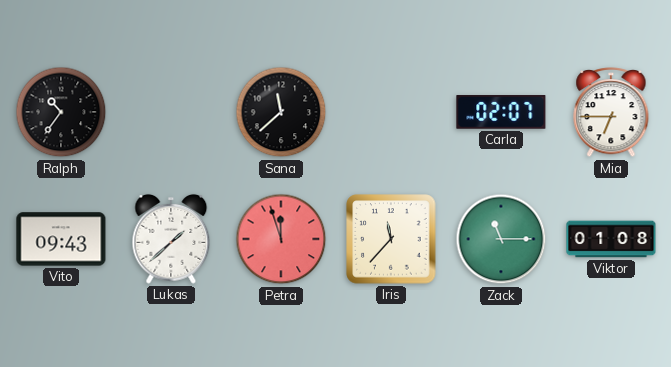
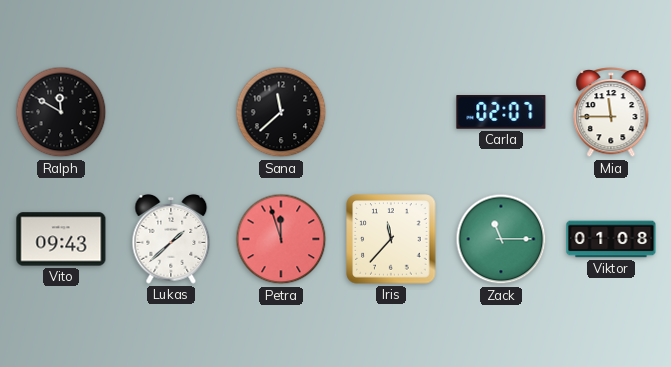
Ralph: 10:36 -> 11:50 (61, 112)
Mia: 6:45 -> 11:45 (611, 113)
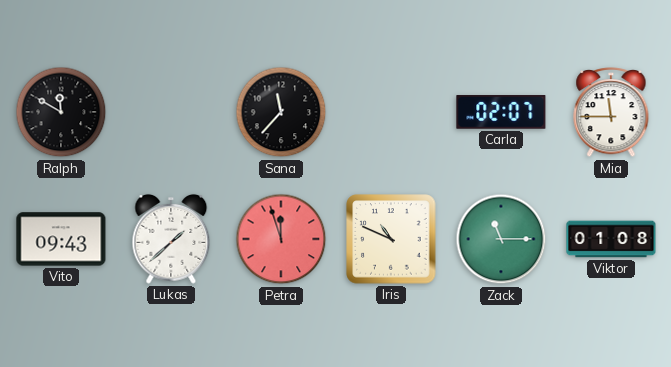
Sana: 11:38 -> 11:37 (281, 112)
Iris: 11:37 -> 10:49 (391, 239)
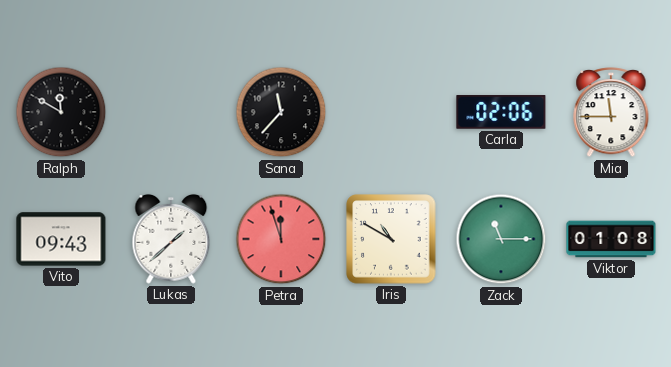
Carla: 02:07 -> 02:06 (501, 112)
Iris: 10:49 -> 10:50 (391, 239)
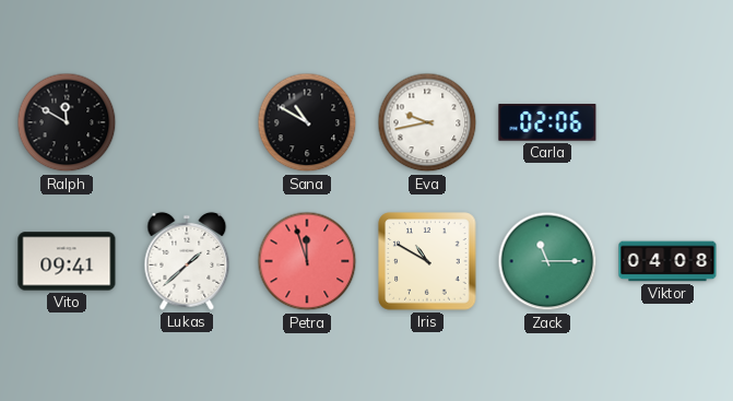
Sana: 11:37 -> 10:50 (307, 122)
Eva: none -> 9:43 (427, 122)
Mia: 11:45 -> none (611, 113)
Vito: 09:43 -> 09:41 (67, 261)
Viktor: 01:08 -> 04:08 (667, 261)
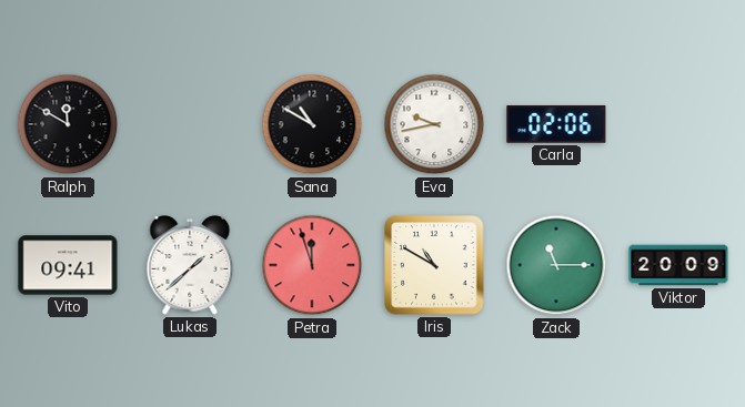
Viktor: 04:08 -> 20:09 (678, 265)
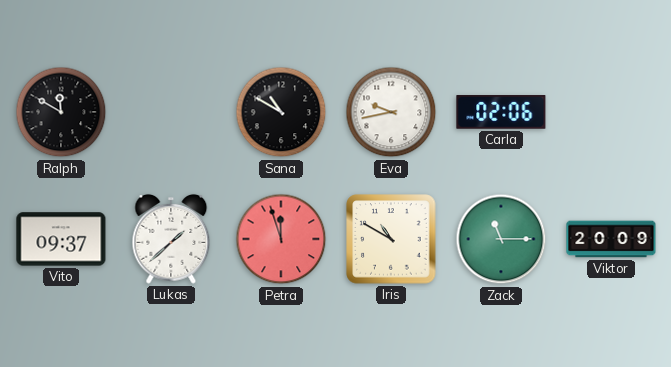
Vito: 09:41 -> 09:37 (61, 239)
